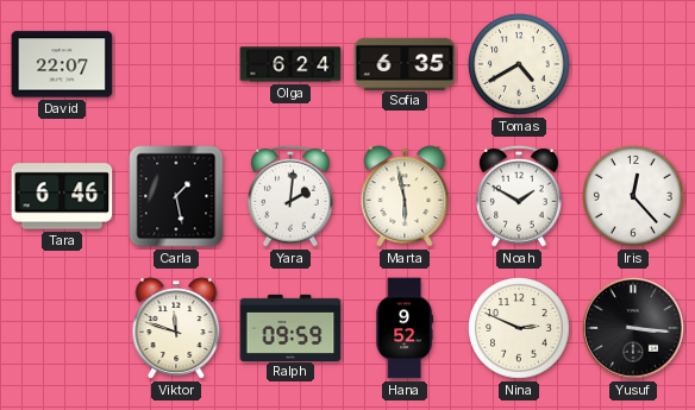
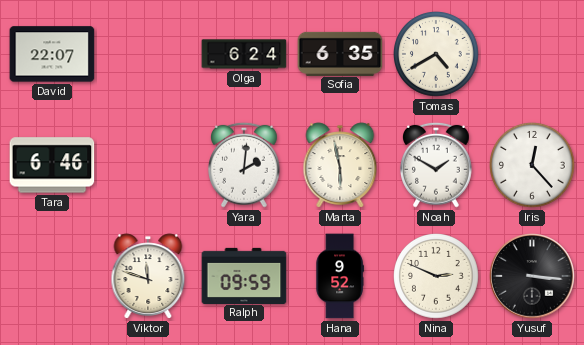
Carla: 1:28 -> none (176, 196)
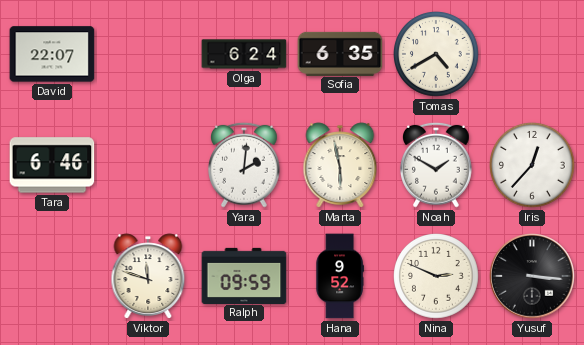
Iris: 12:23 -> 12:37 (533, 166)
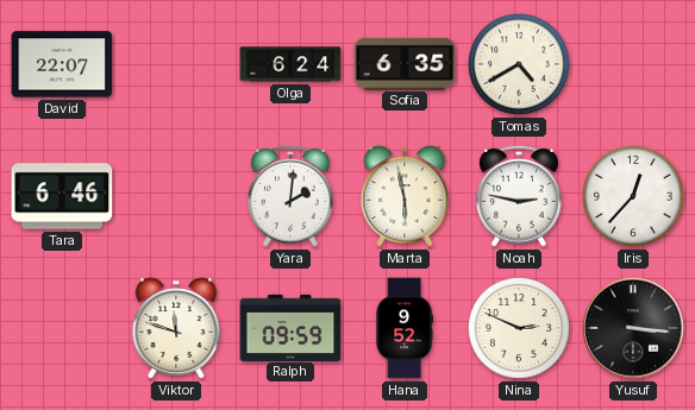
Noah: 1:50 -> 2:47 (520, 196)
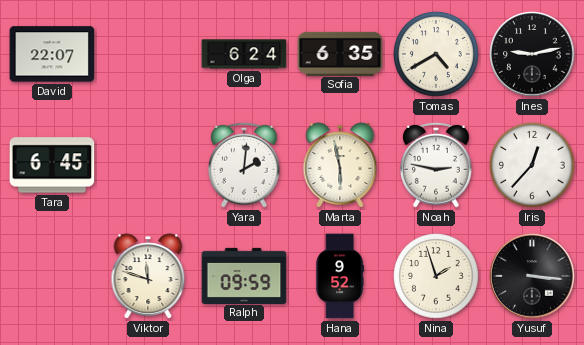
Ines: none -> 9:13 (532, 54)
Tara: 6:46 -> 6:45 (52, 165)
Nina: 2:49 -> 1:57 (437, 277)
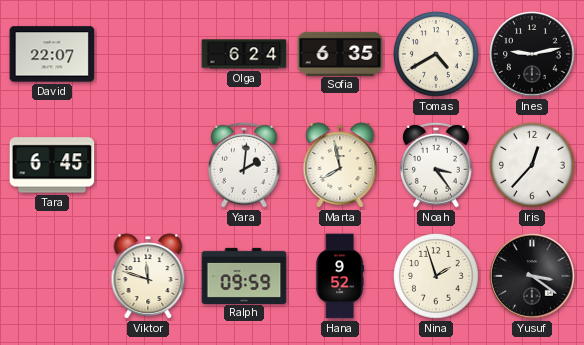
Marta: 5:58 -> 7:58 (340, 165)
Noah: 2:47 -> 3:24 (437, 165)
Yusuf: 3:16 -> 3:21 (532, 276)
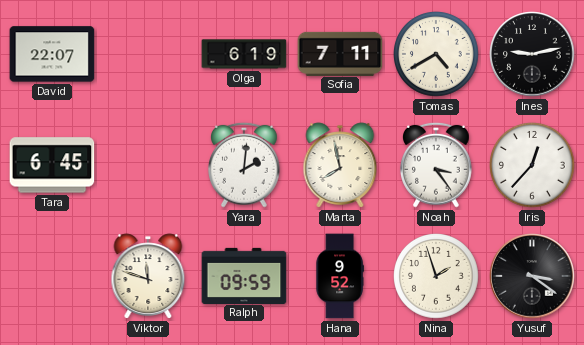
Olga: 6:24 -> 6:19 (244, 54)
Sofia: 6:35 -> 7:11 (340, 53)
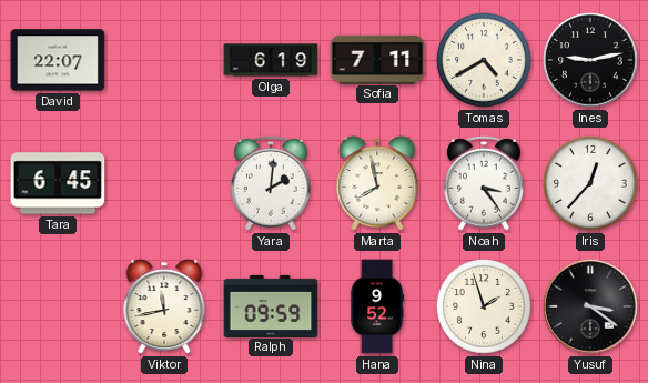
Viktor: 11:48 -> 11:43 (164, 306)
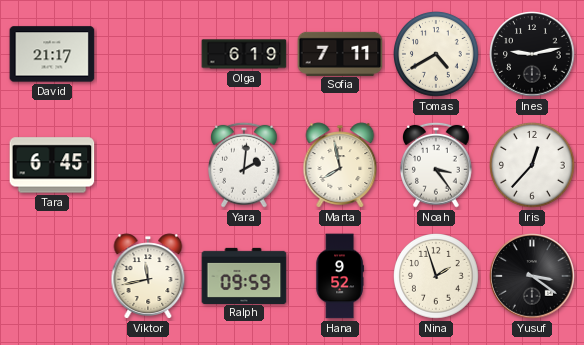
David: 22:07 -> 21:17 (52, 54)
